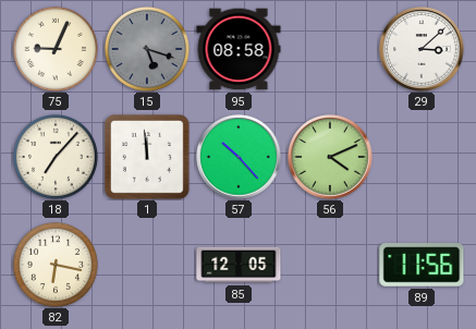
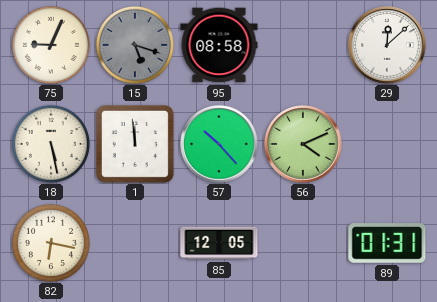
29: 3:08 -> 12:08 (387, 45)
18: 7:07 -> 5:28 (51, 144)
89: 11:56 -> 01:31 (387, 243)
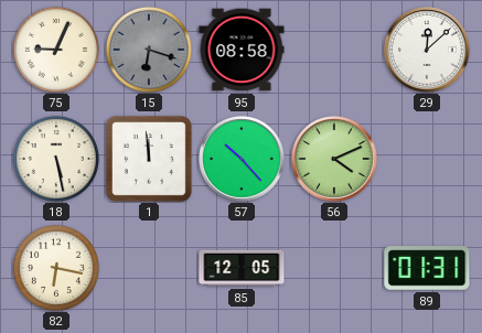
15: 5:18 -> 6:18 (149, 50)
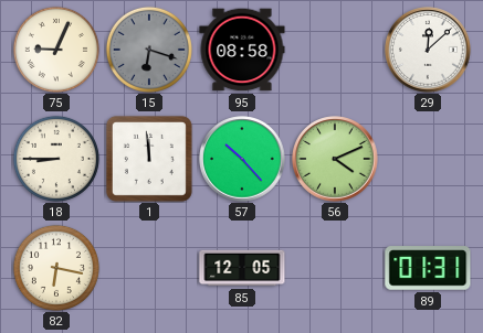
18: 5:28 -> 8:45 (56, 159)
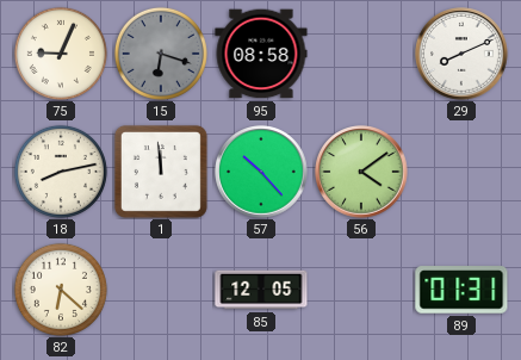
29: 12:08 -> 8:11 (461, 54)
18: 8:45 -> 8:13 (61, 172)
56: 4:11 -> 4:09 (361, 172)
82: 6:17 -> 6:22 (61, 290)
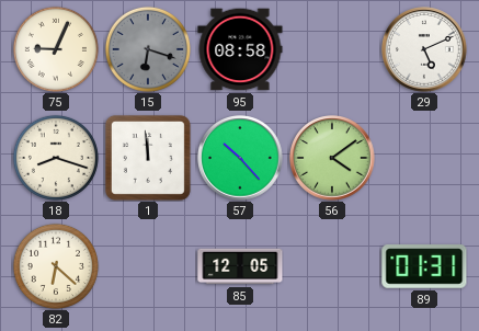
29: 8:11 -> 5:11 (424, 49)
18: 8:13 -> 8:18 (56, 158)
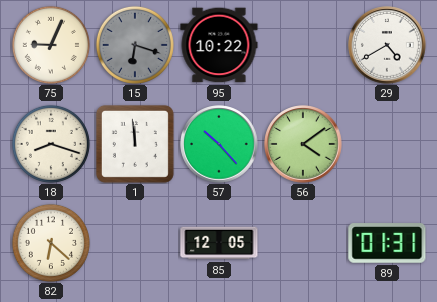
95: 08:58 -> 10:22 (219, 45)
29: 5:11 -> 4:40 (387, 45)
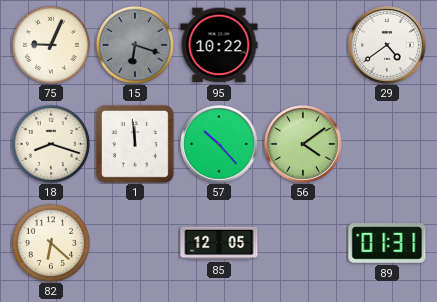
29: 4:40 -> 4:39 (387, 45)
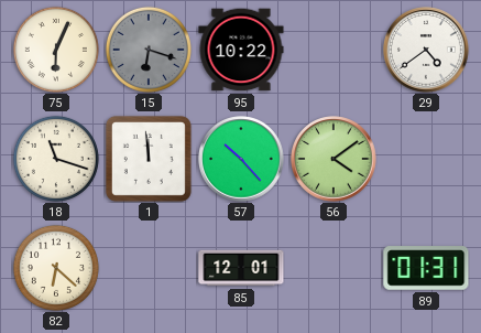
75: 9:04 -> 6:04 (56, 50)
18: 8:18 -> 11:18 (56, 159)
85: 12:05 -> 12:01 (241, 268)
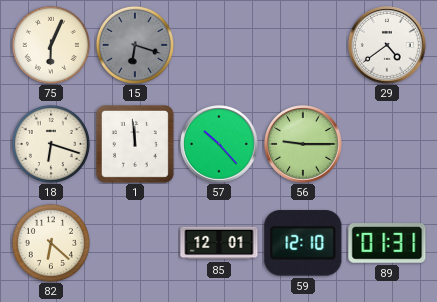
95: 10:22 -> none (241, 50)
18: 11:18 -> 6:18 (51, 144)
56: 4:09 -> 9:15 (303, 144)
59: none -> 12:10 (303, 243)
